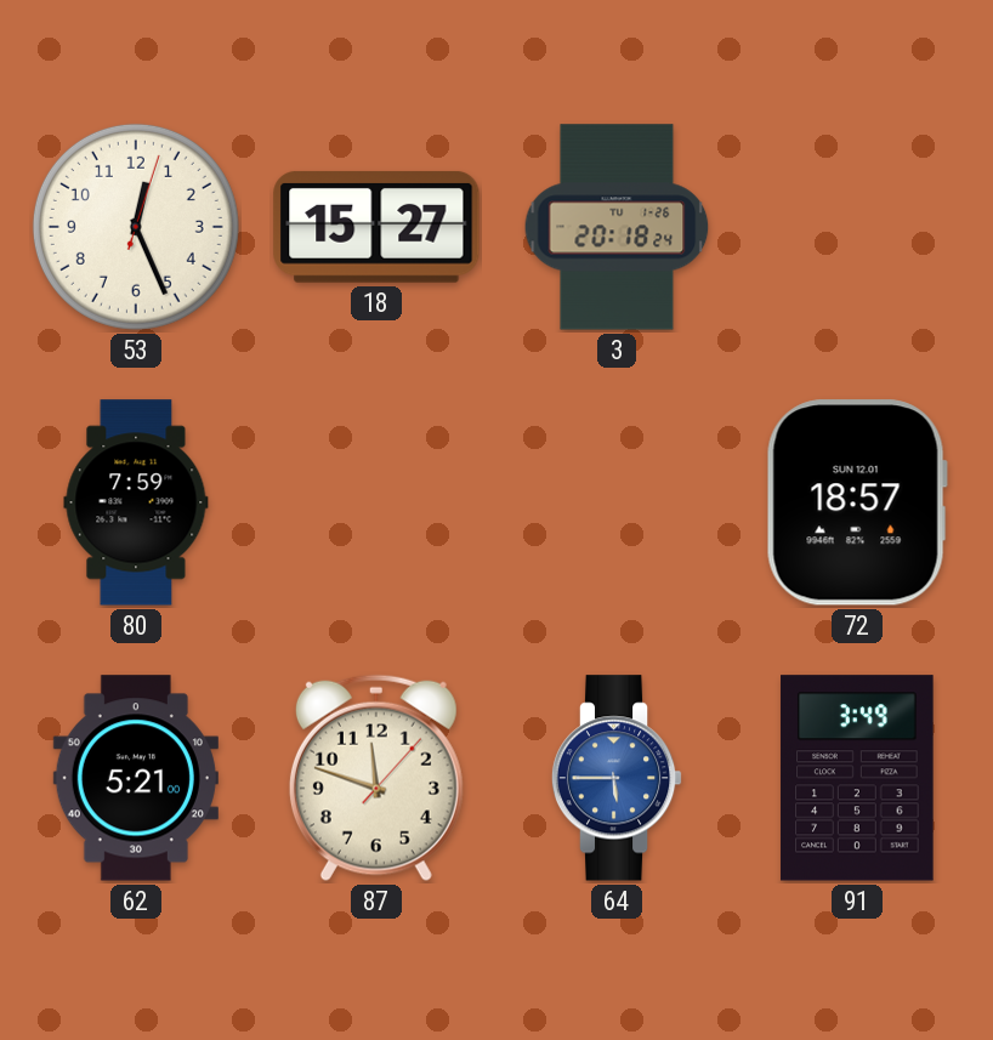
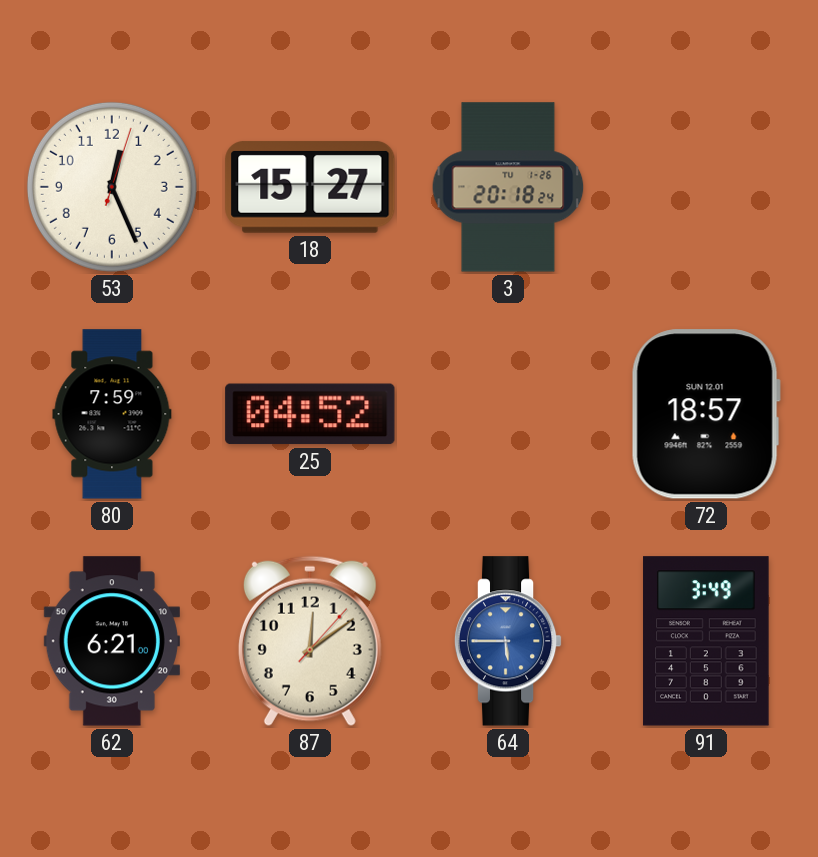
25: none -> 04:52 (310, 414)
62: 5:21 -> 6:21 (112, 641)
87: 11:48 -> 12:09 (310, 641)
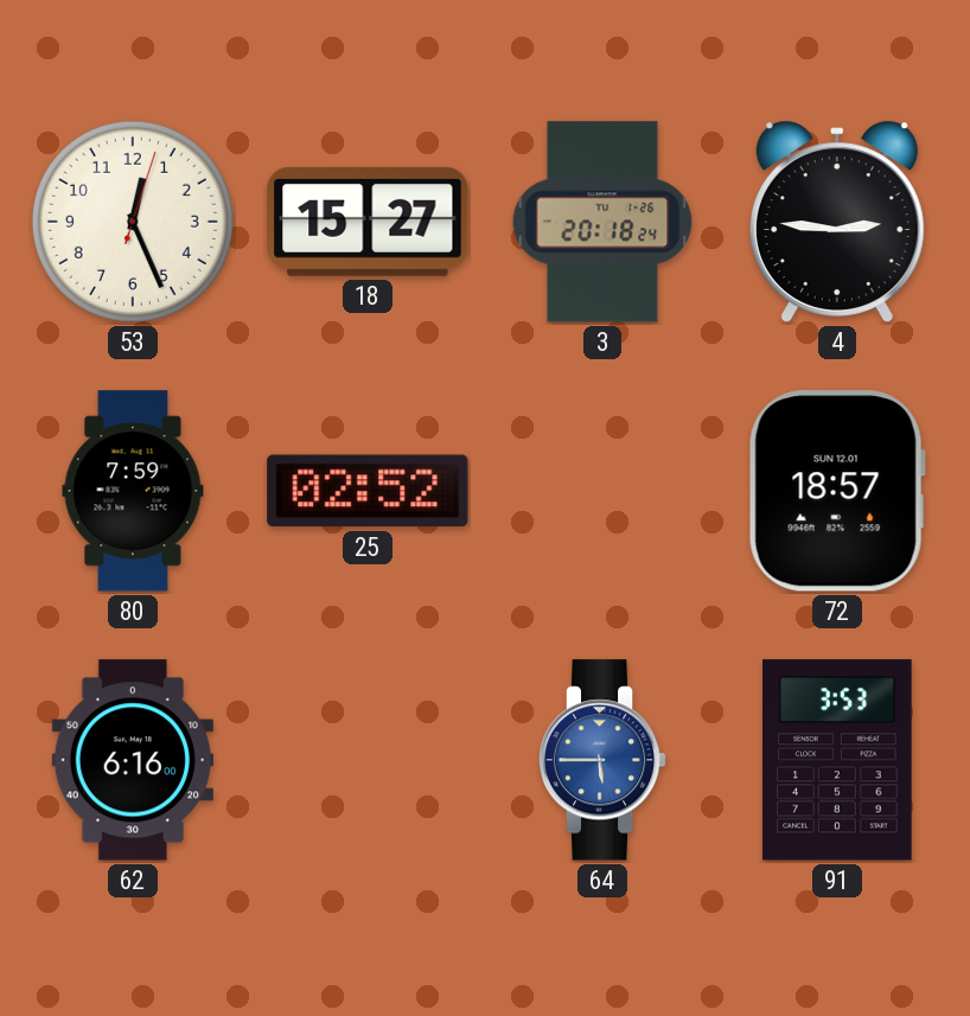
4: none -> 2:46 (837, 222)
25: 04:52 -> 02:52 (368, 491)
62: 6:21 -> 6:16 (133, 760)
87: 12:09 -> none (310, 641)
91: 3:49 -> 3:53 (837, 760)
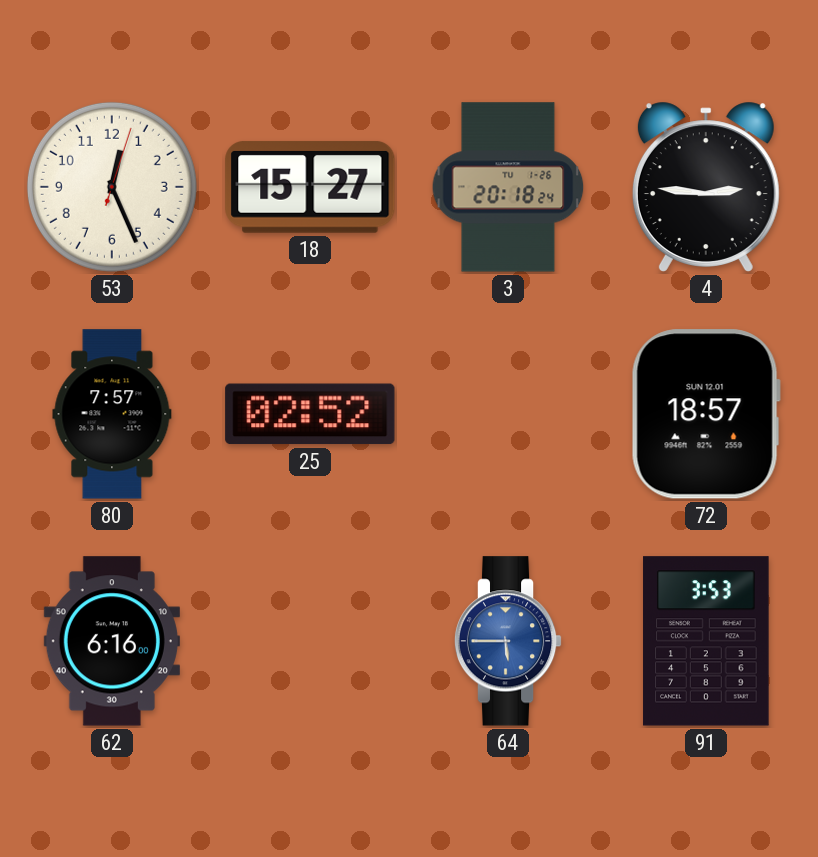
80: 7:59 -> 7:57 (112, 414)
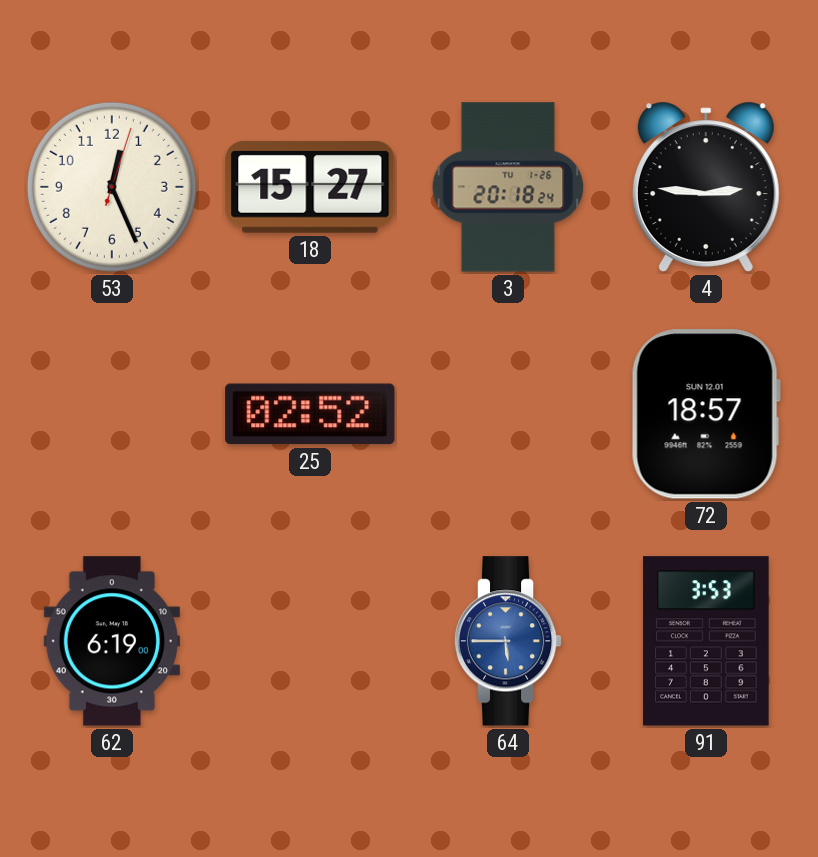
80: 7:57 -> none (112, 414)
62: 6:16 -> 6:19 (112, 641)
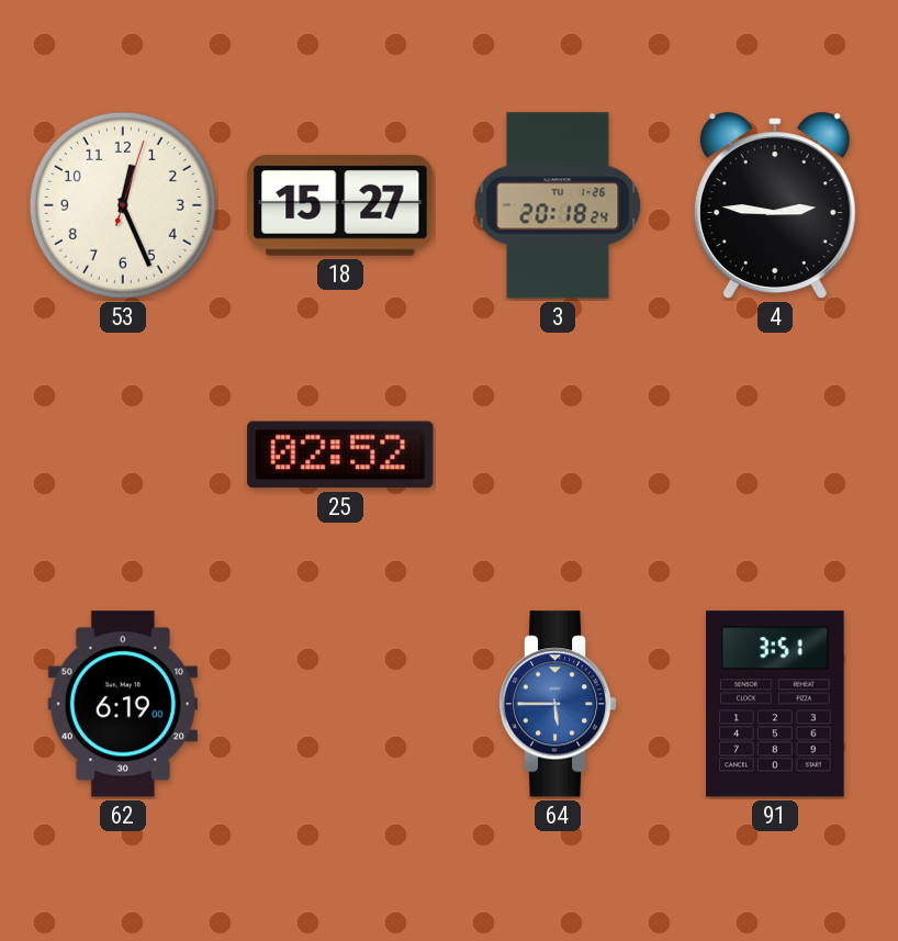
72: 18:57 -> none (706, 414)
91: 3:53 -> 3:51 (775, 704)
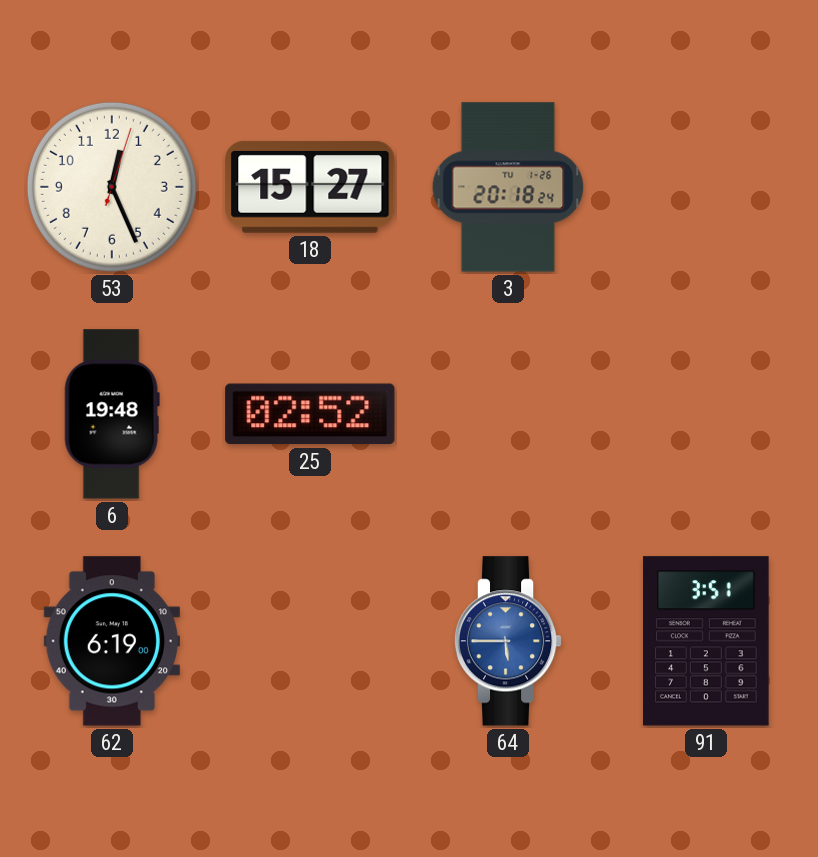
4: 2:46 -> none (775, 205)
6: none -> 19:48 (112, 414)
